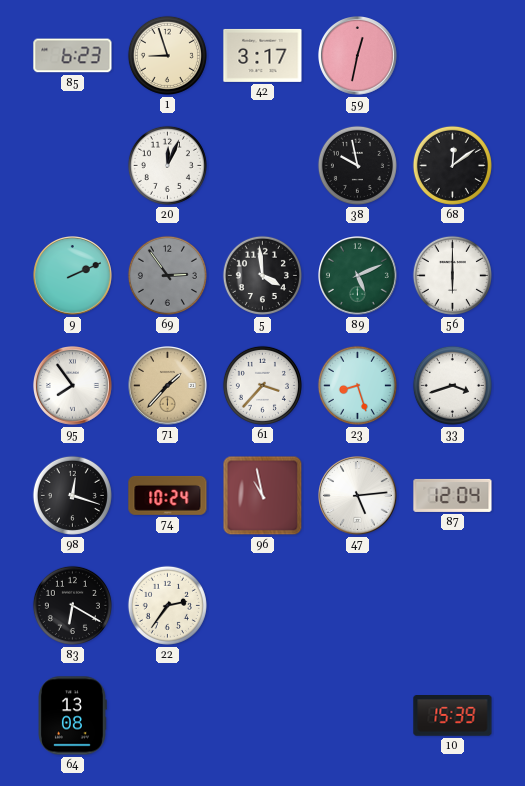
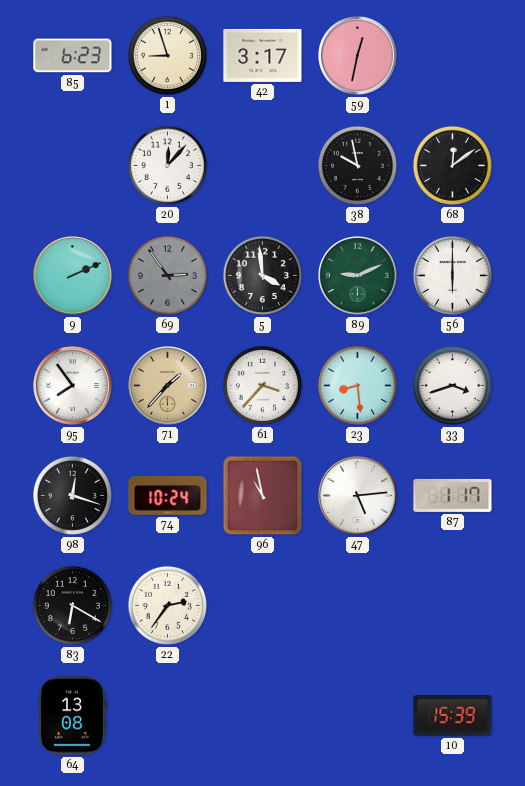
20: 12:04 -> 12:07 (167, 165)
89: 5:11 -> 9:11 (358, 276)
23: 8:27 -> 8:29 (357, 385)
87: 12:04 -> 1:17 (453, 495)
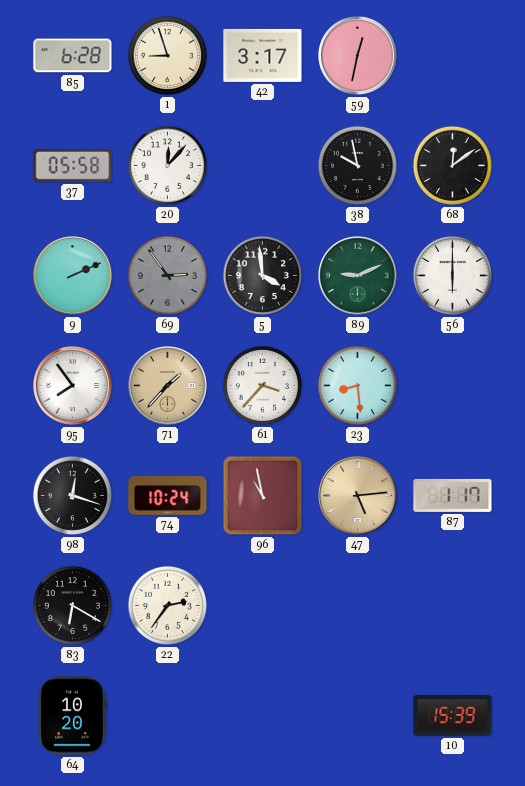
85: 6:23 -> 6:28 (73, 56)
37: none -> 05:58 (73, 166)
33: 3:42 -> none (452, 385)
47 dial: white -> champagne (358, 496)
64: 13:08 -> 10:20 (73, 716)
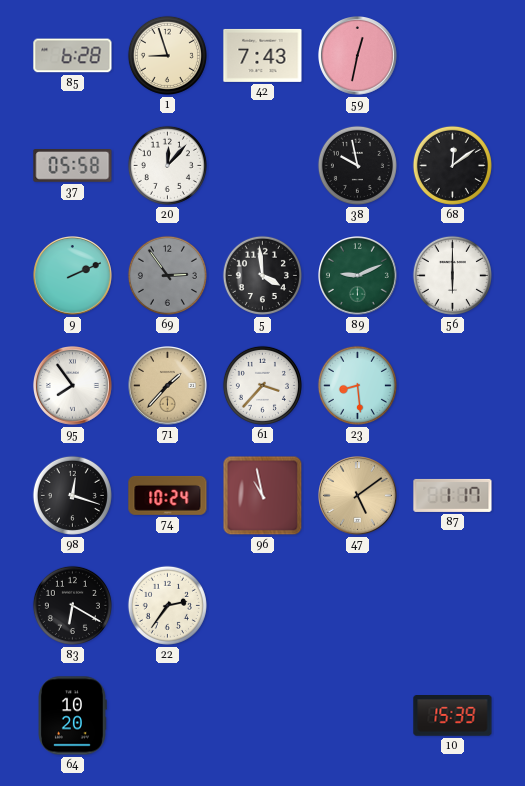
42: 3:17 -> 7:43 (263, 55)
47: 5:14 -> 5:09 (358, 496)
